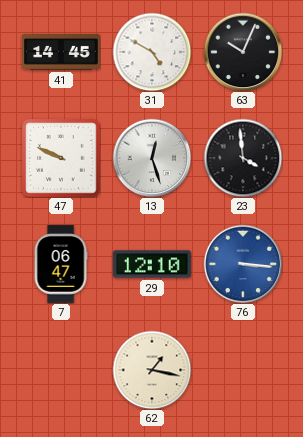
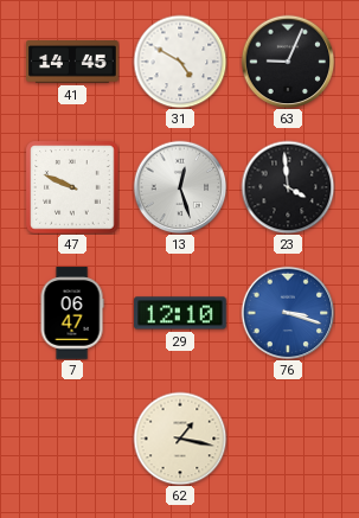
63: 10:04 -> 9:04 (288, 62)
76: 3:16 -> 3:18 (288, 313)
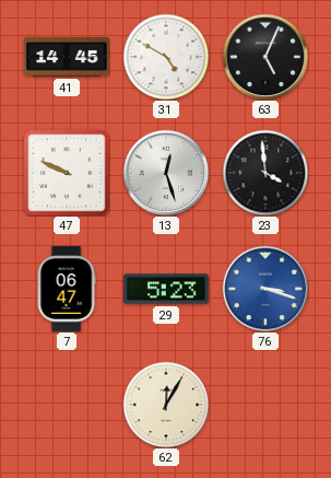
63: 9:04 -> 5:04 (265, 57)
29: 12:10 -> 5:23 (166, 289)
62: 1:17 -> 12:05 (166, 405)
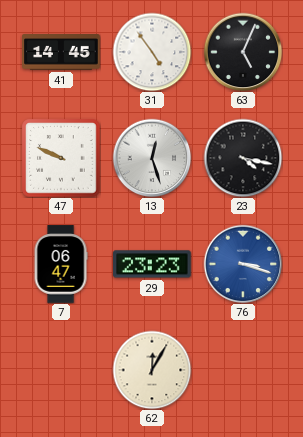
31: 4:50 -> 4:54 (152, 52)
23: 3:59 -> 4:17 (243, 158)
29: 5:23 -> 23:23 (152, 264)
